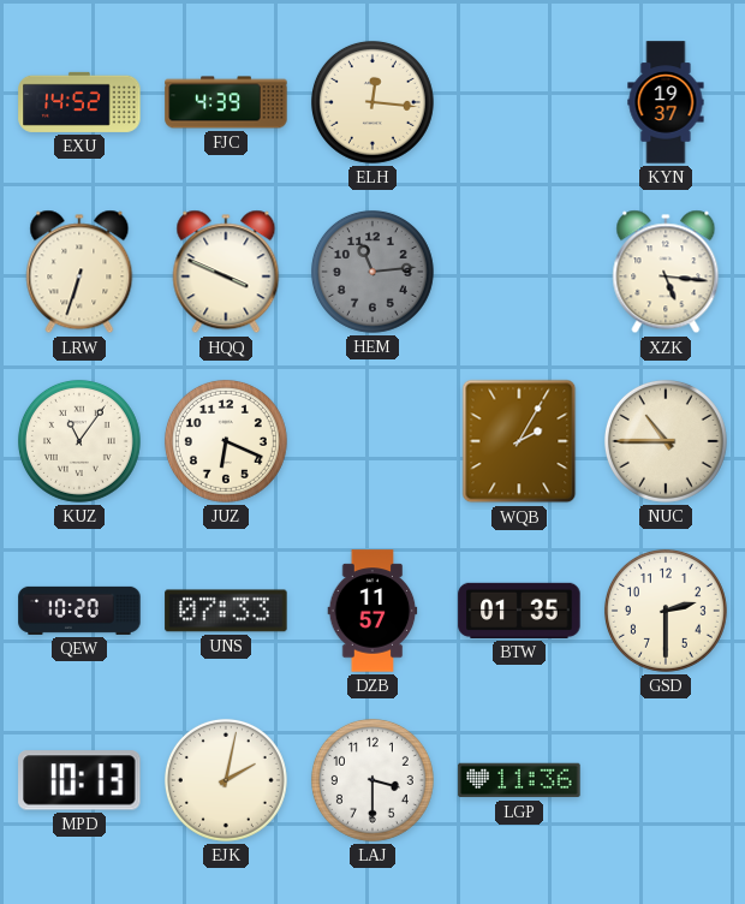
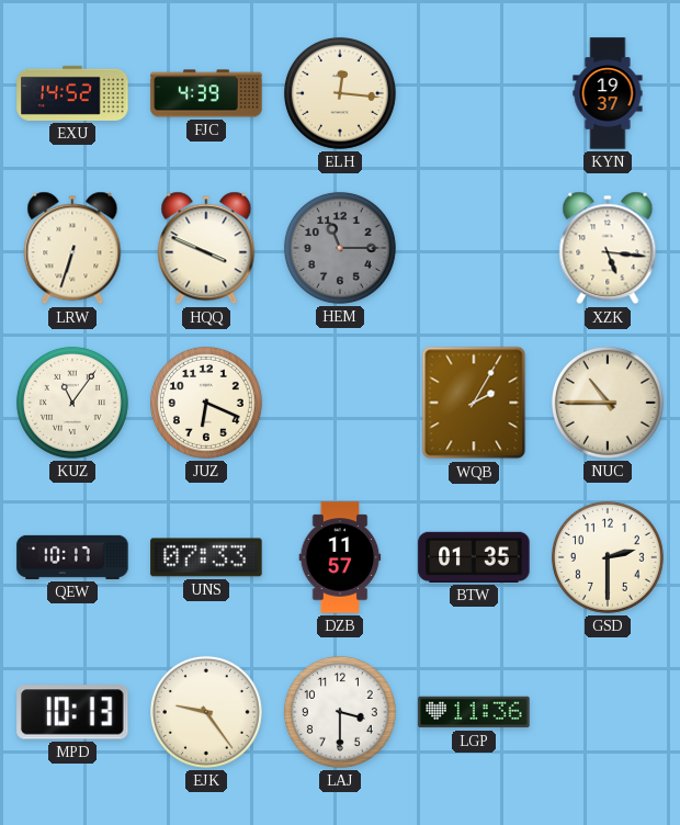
HEM: 11:14 -> 11:15 (340, 248)
QEW: 10:20 -> 10:17 (72, 557)
EJK: 2:02 -> 9:24 (206, 712)
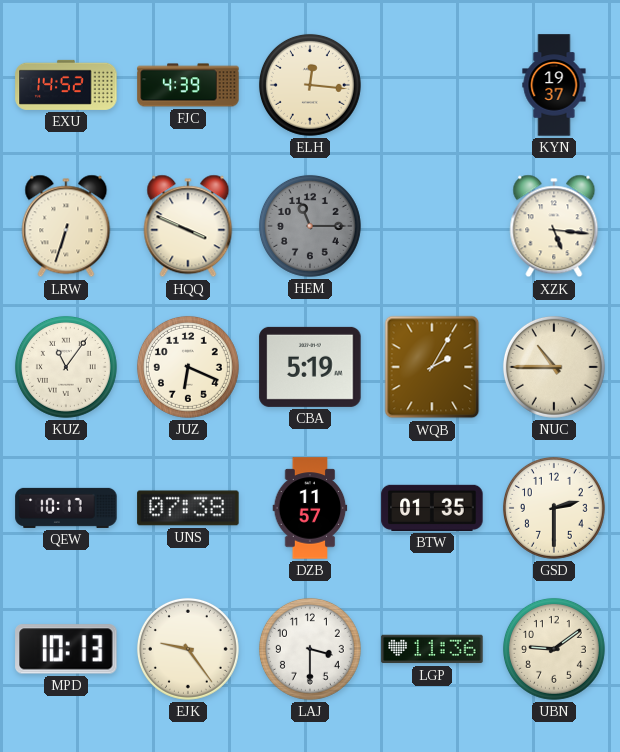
CBA: none -> 5:19 (310, 367)
UNS: 07:33 -> 07:38 (188, 508)
UBN: none -> 9:09 (554, 649)
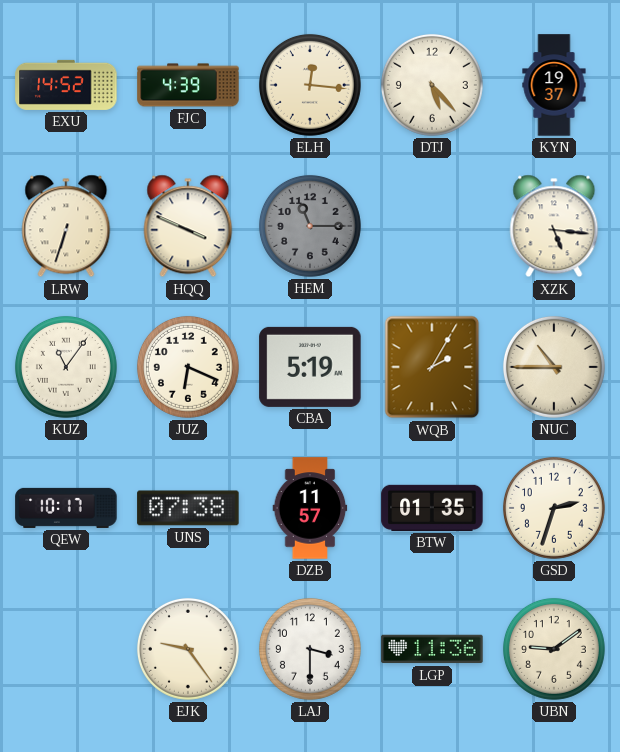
DTJ: none -> 5:23 (432, 85)
GSD: 2:30 -> 2:33 (554, 508)
MPD: 10:13 -> none (66, 649)
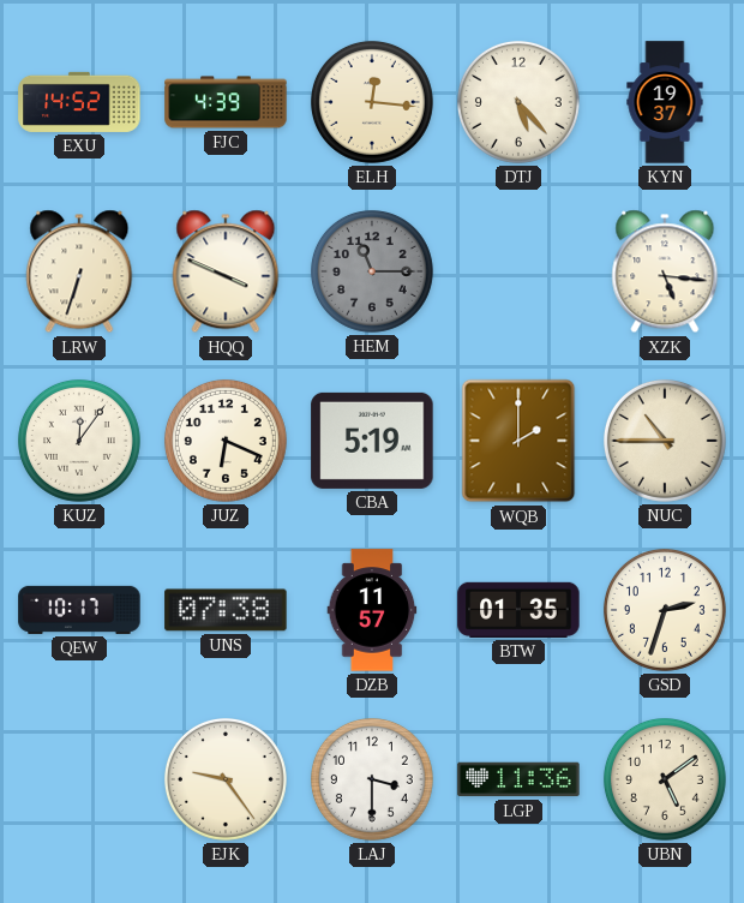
KUZ: 11:06 -> 12:06 (79, 441)
WQB: 2:05 -> 2:00 (518, 441)
UBN: 9:09 -> 5:09 (665, 779)
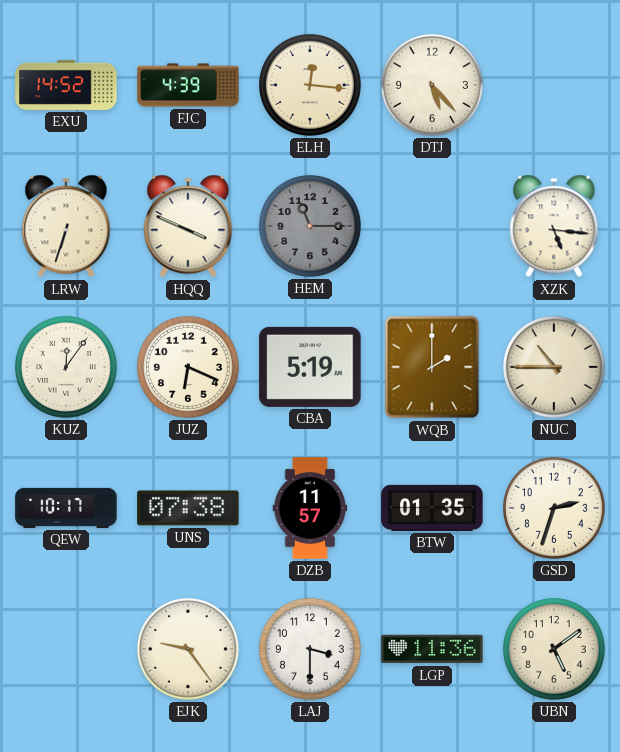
KYN: 19:37 -> none (665, 102)
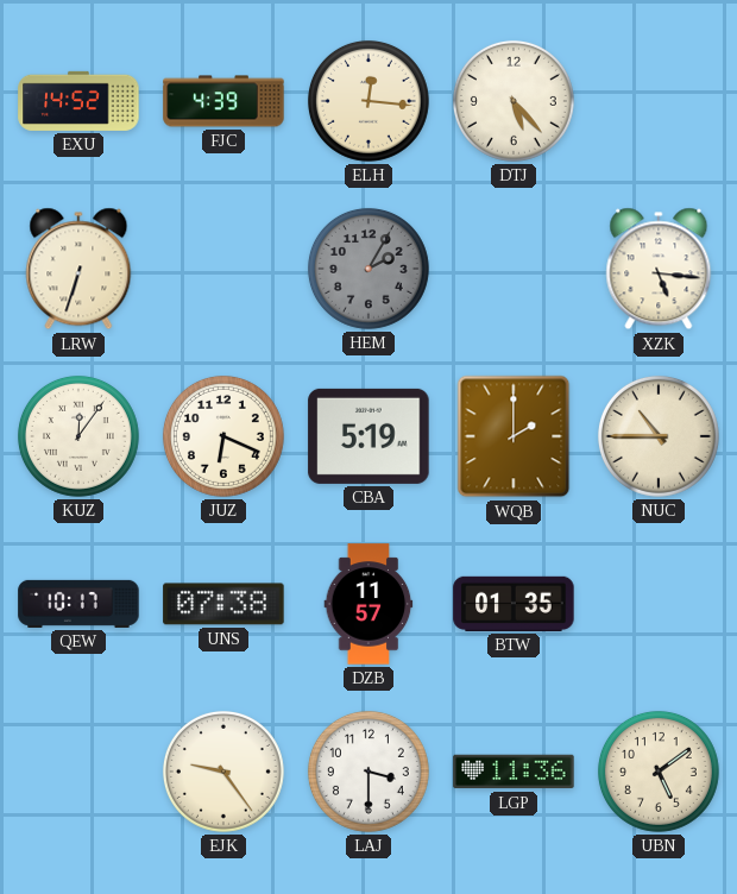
HQQ: 3:49 -> none (188, 226)
HEM: 11:15 -> 2:05 (368, 269)
GSD: 2:33 -> none (554, 508)
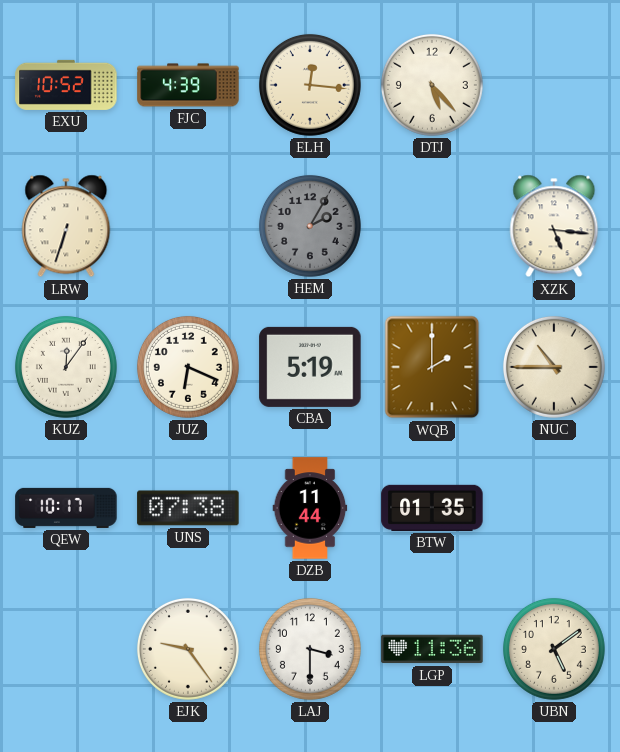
EXU: 14:52 -> 10:52 (66, 85)
DZB: 11:57 -> 11:44 (310, 508)
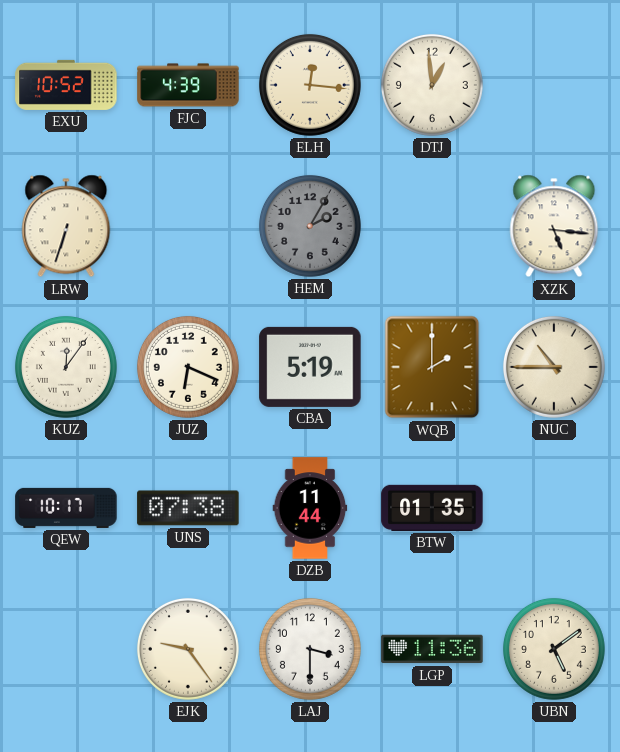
DTJ: 5:23 -> 12:59 (432, 85)
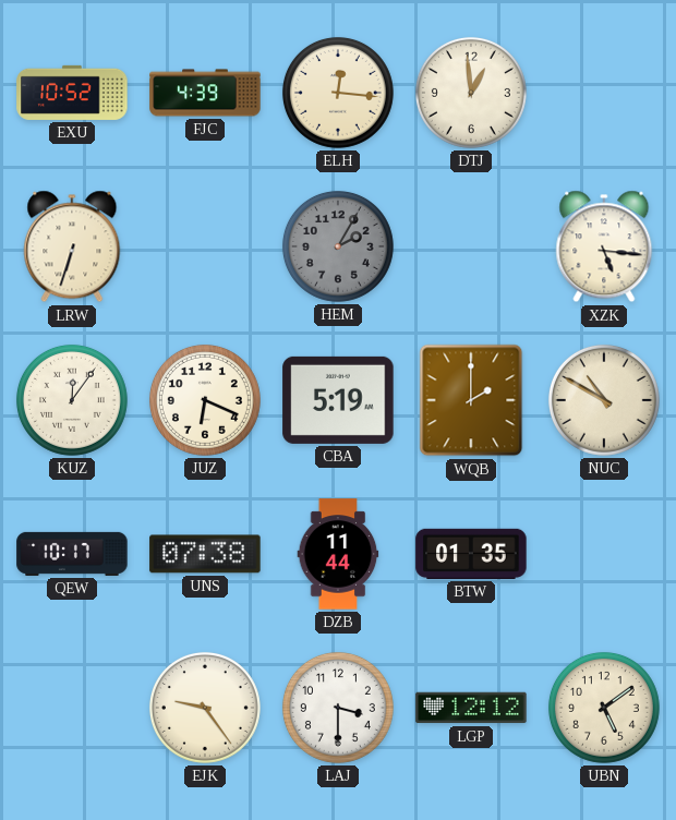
NUC: 10:45 -> 10:50 (604, 400)
LGP: 11:36 -> 12:12 (471, 708)
